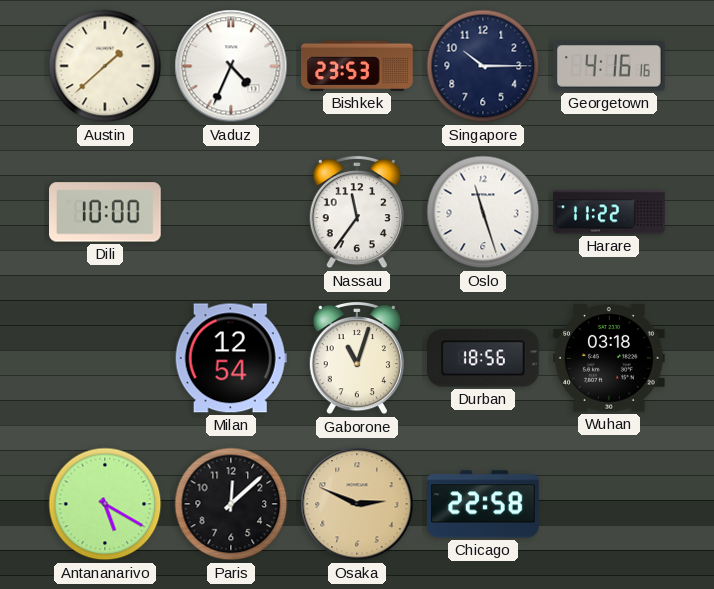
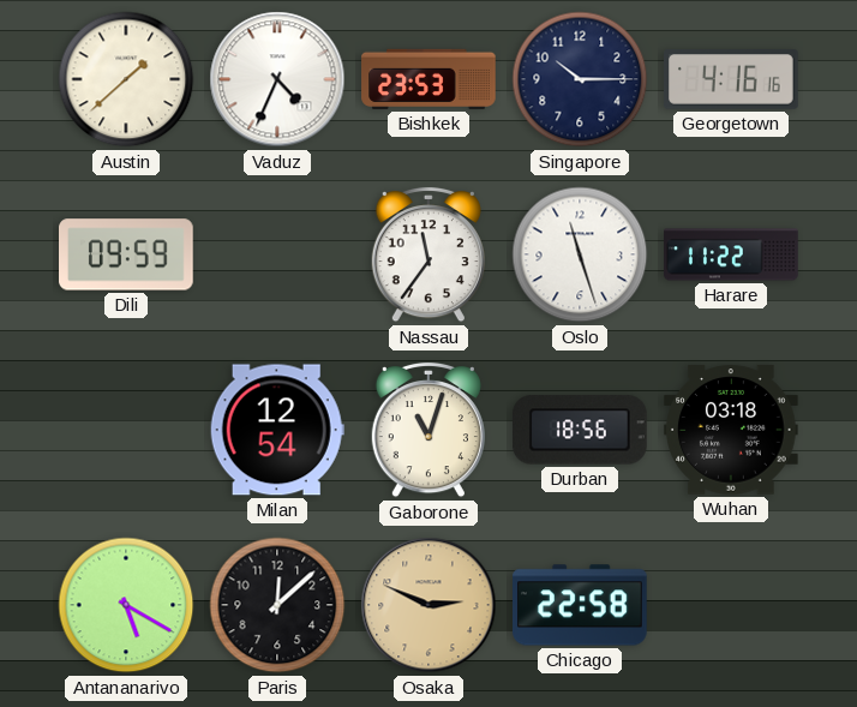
Dili: 10:00 -> 09:59 (127, 254)
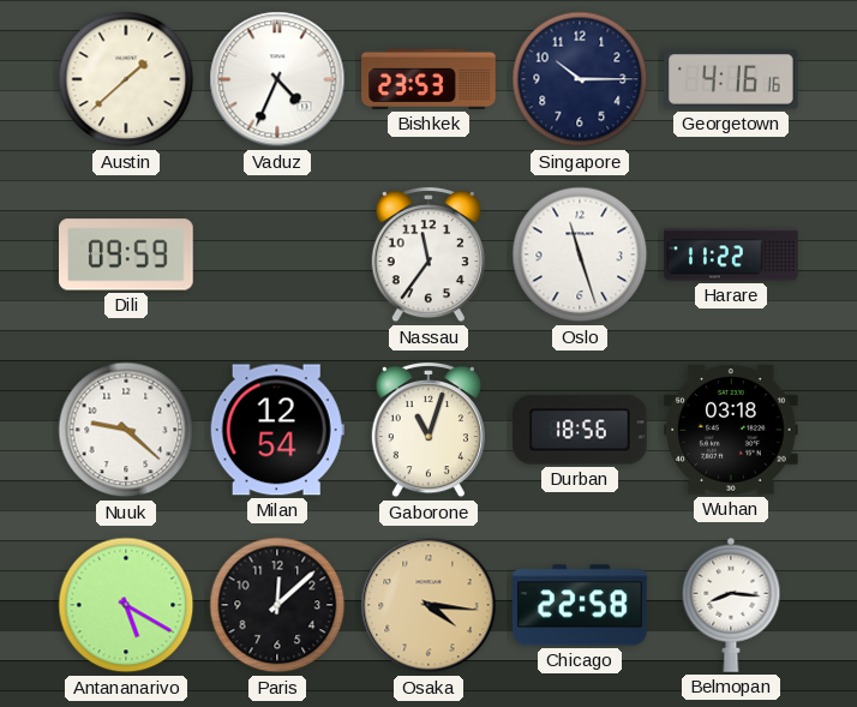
Nuuk: none -> 9:22 (126, 430)
Osaka: 2:49 -> 4:16 (428, 605)
Belmopan: none -> 8:16 (731, 605)
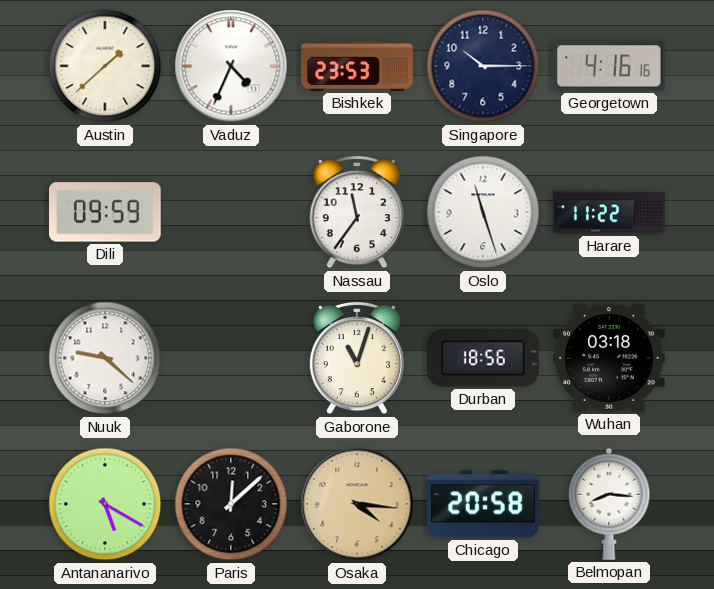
Milan: 12:54 -> none (277, 430)
Chicago: 22:58 -> 20:58 (484, 504)
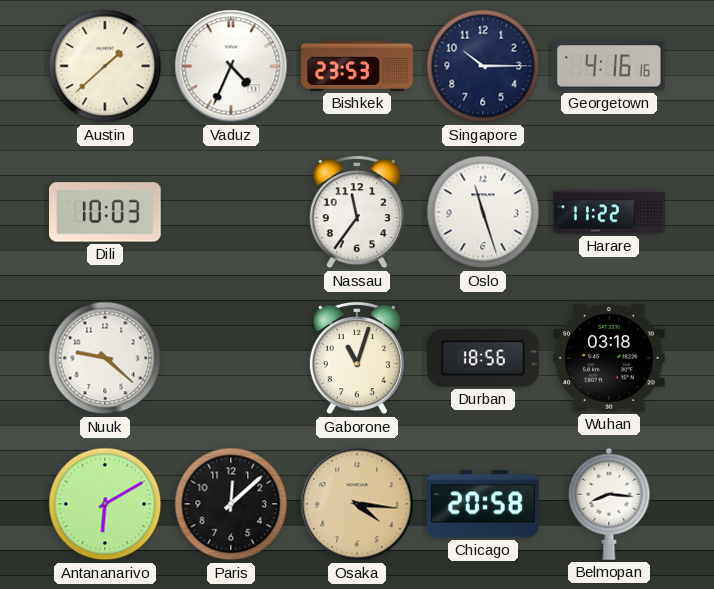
Dili: 09:59 -> 10:03 (106, 212)
Antananarivo: 5:20 -> 6:10 (105, 504)
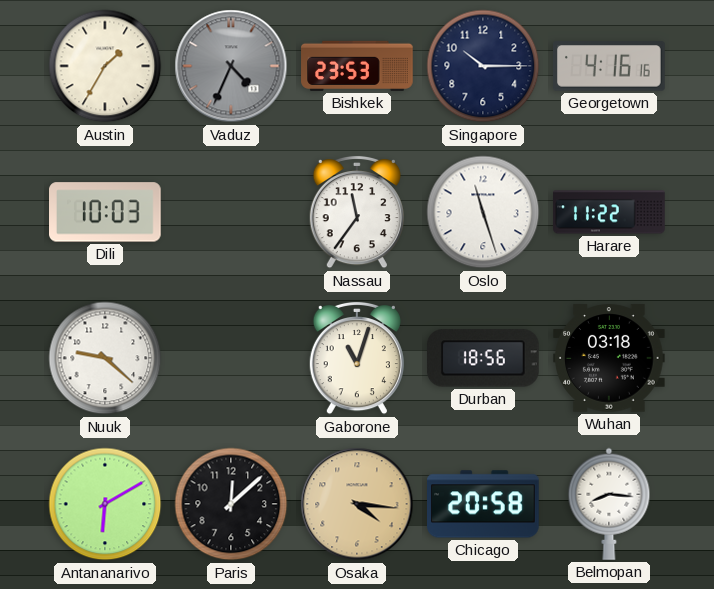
Austin: 1:38 -> 1:35 (105, 66)
Vaduz dial: white -> grey (231, 66)
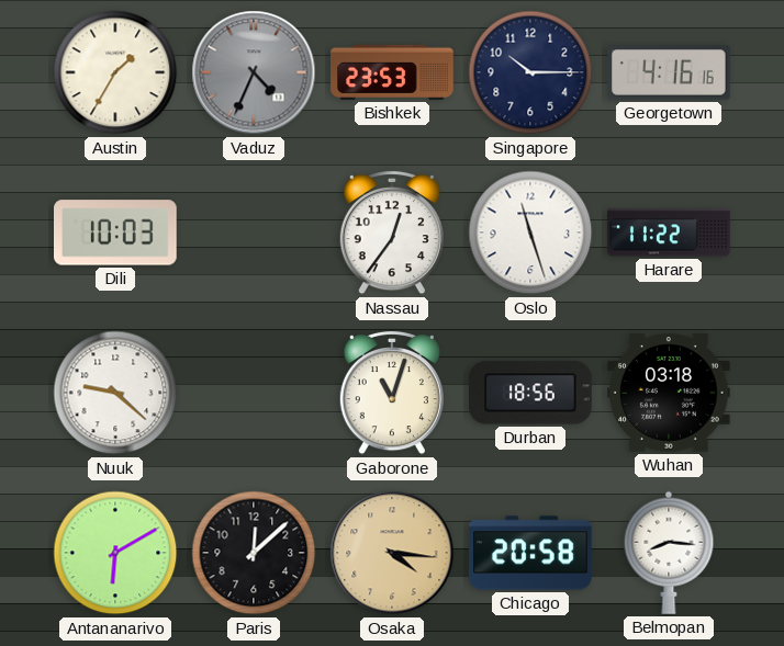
Nassau: 11:36 -> 12:36 (392, 233)
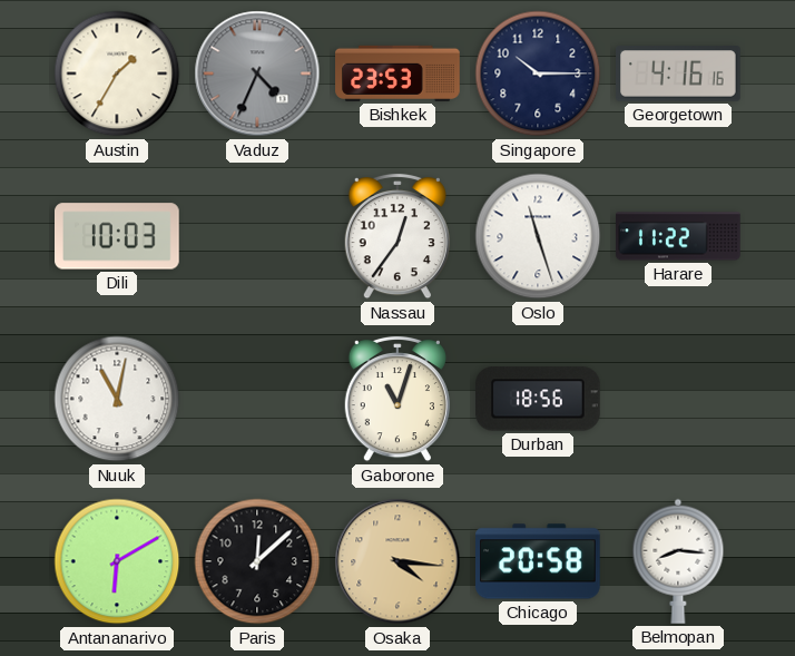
Nuuk: 9:22 -> 11:02 (117, 399)
Wuhan: 03:18 -> none (670, 393)
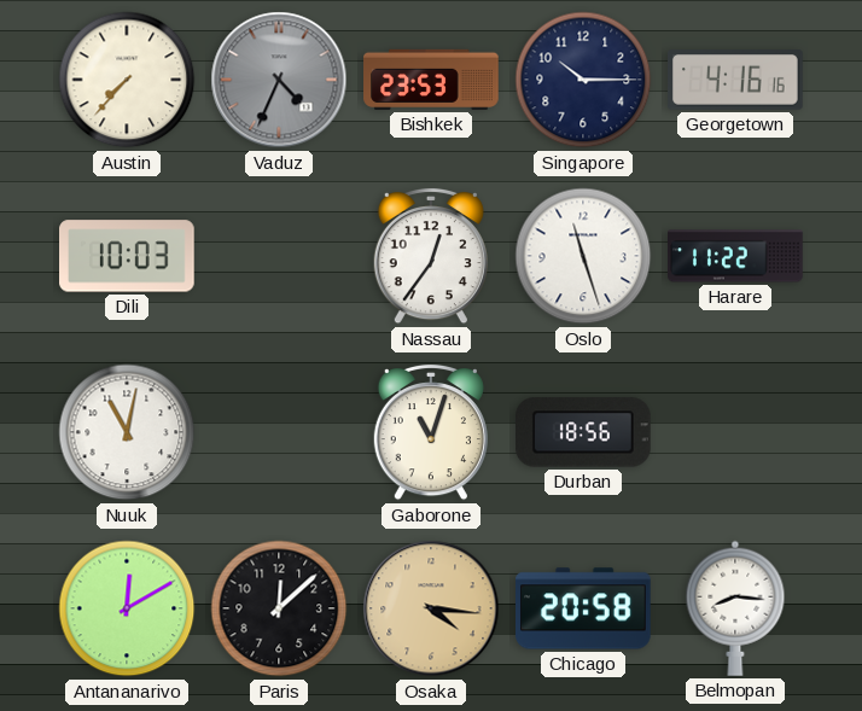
Austin: 1:35 -> 7:37 (127, 80)
Antananarivo: 6:10 -> 12:10 (127, 608)
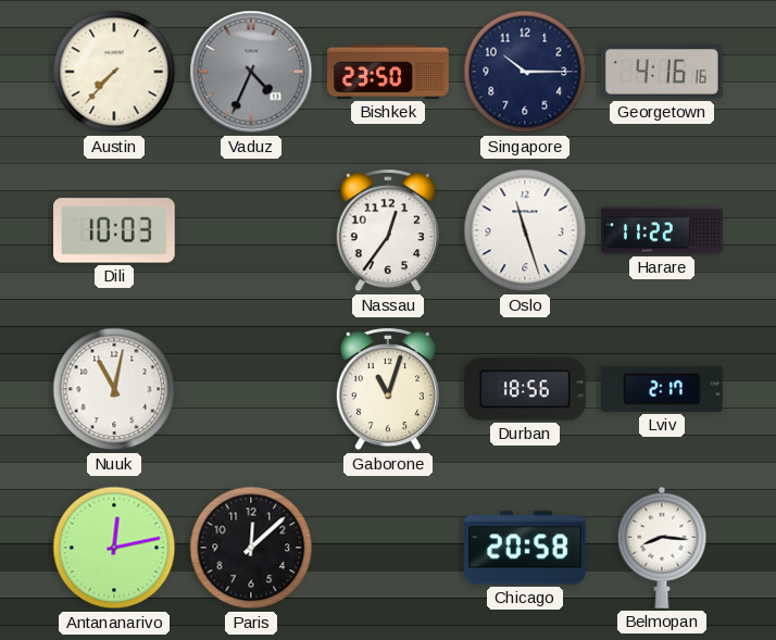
Bishkek: 23:53 -> 23:50 (388, 72)
Lviv: none -> 2:17 (662, 389)
Antananarivo: 12:10 -> 12:13 (114, 548)
Osaka: 4:16 -> none (431, 608)
